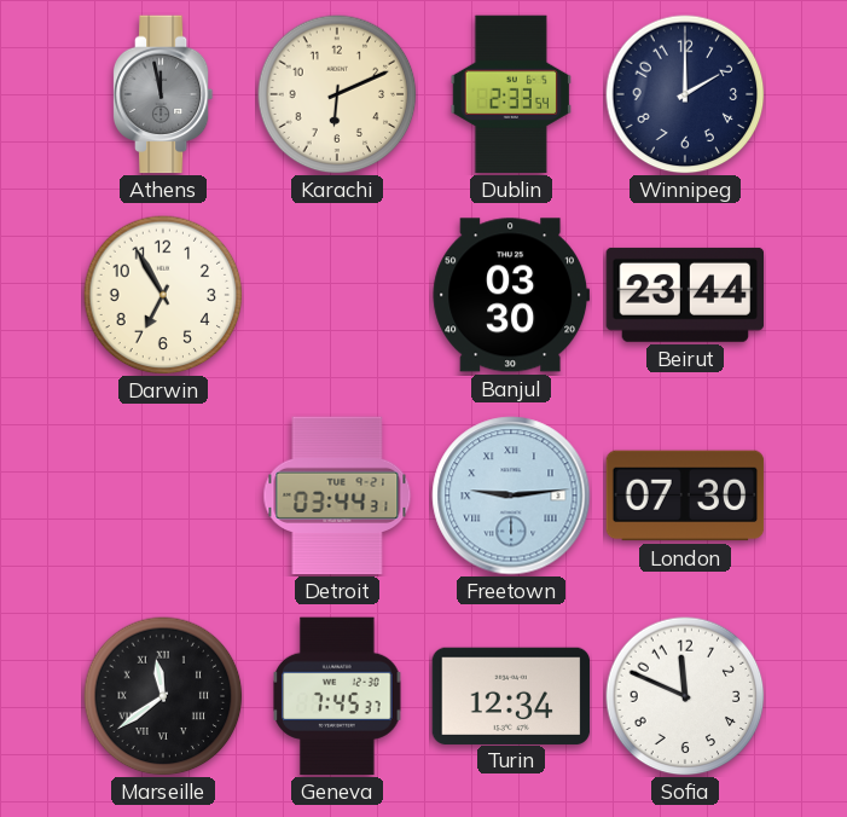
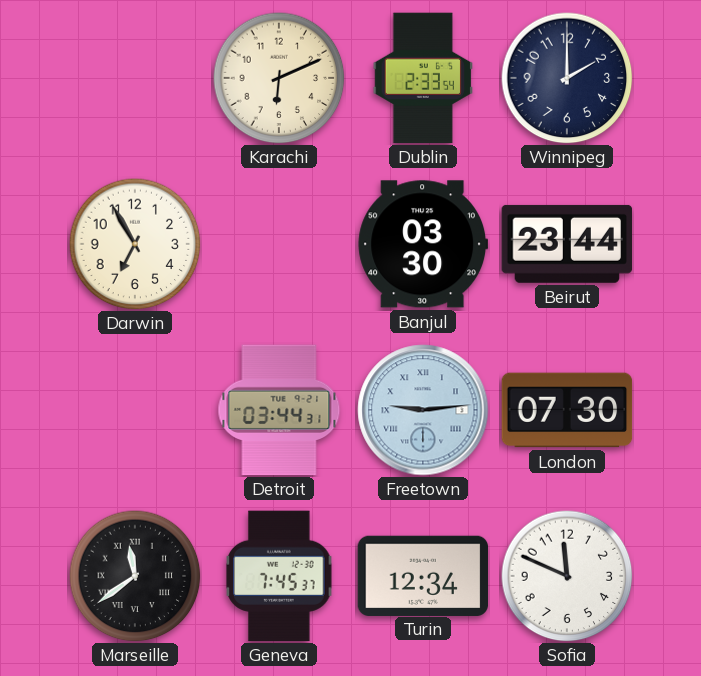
Athens: 11:58 -> none (163, 94)
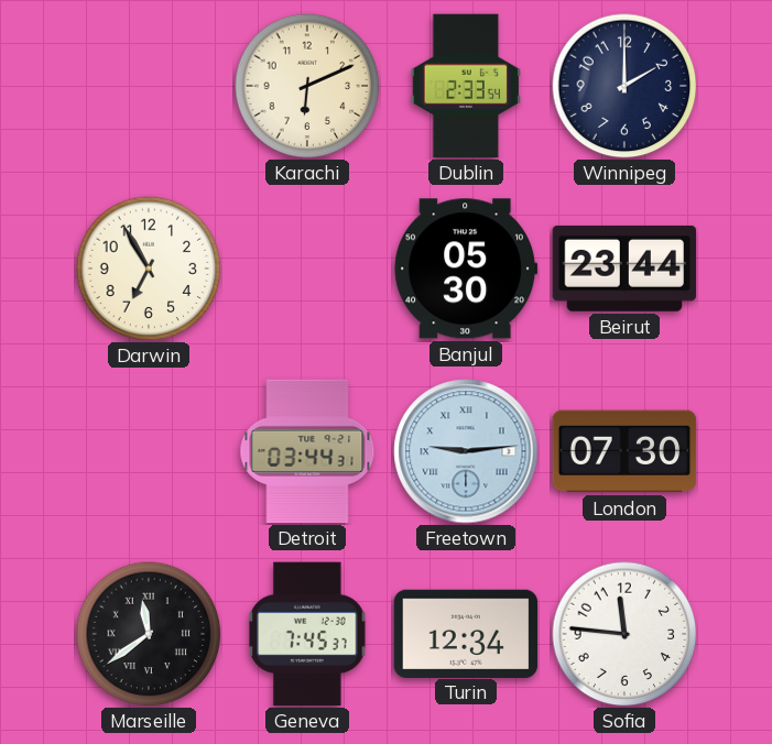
Banjul: 03:30 -> 05:30 (466, 269)
Sofia: 11:49 -> 11:46 (624, 634)
